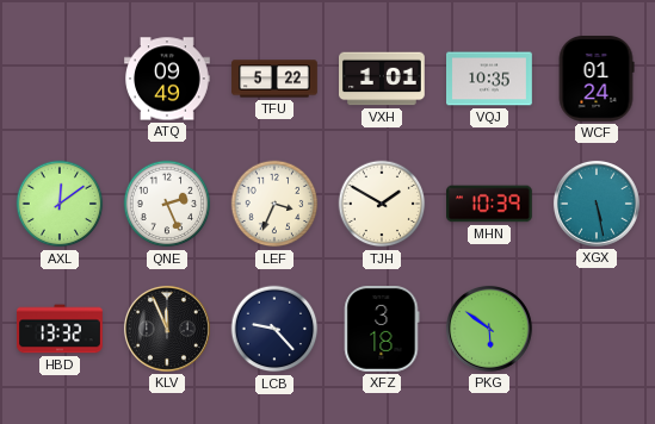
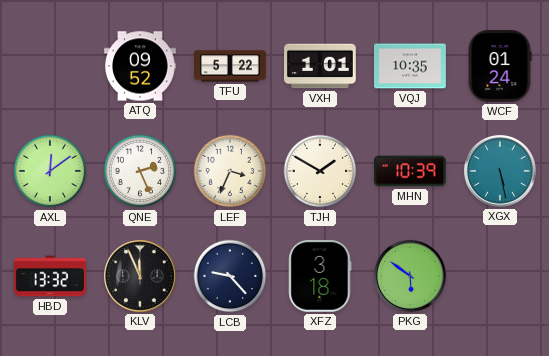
ATQ: 09:49 -> 09:52 (141, 66)
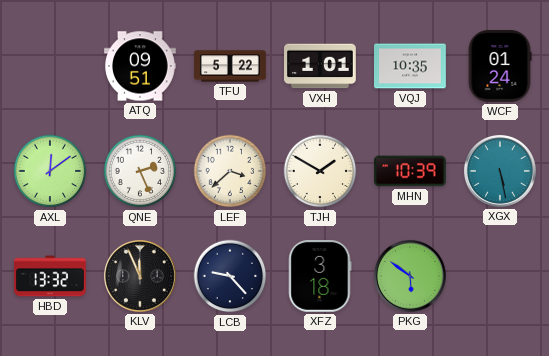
ATQ: 09:52 -> 09:51 (141, 66)
LEF: 3:34 -> 3:38 (230, 171)
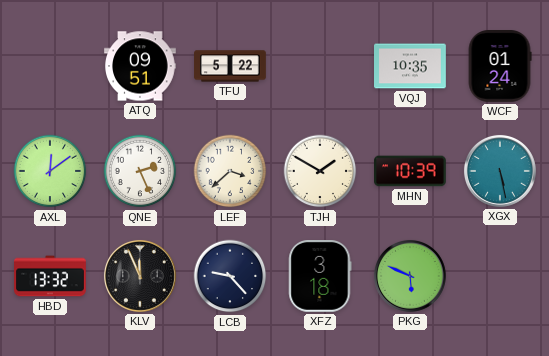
VXH: 1:01 -> none (321, 66)
PKG: 5:51 -> 5:49 (410, 276)
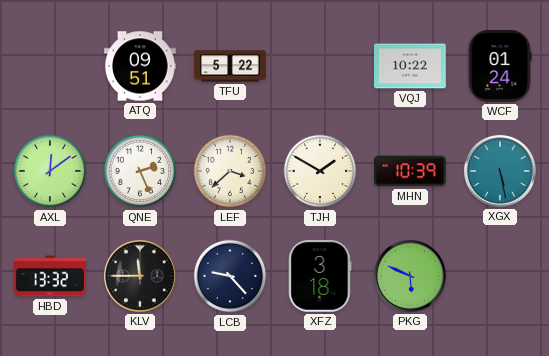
VQJ: 10:35 -> 10:22 (411, 66)
KLV: 11:56 -> 11:45 (140, 276)
